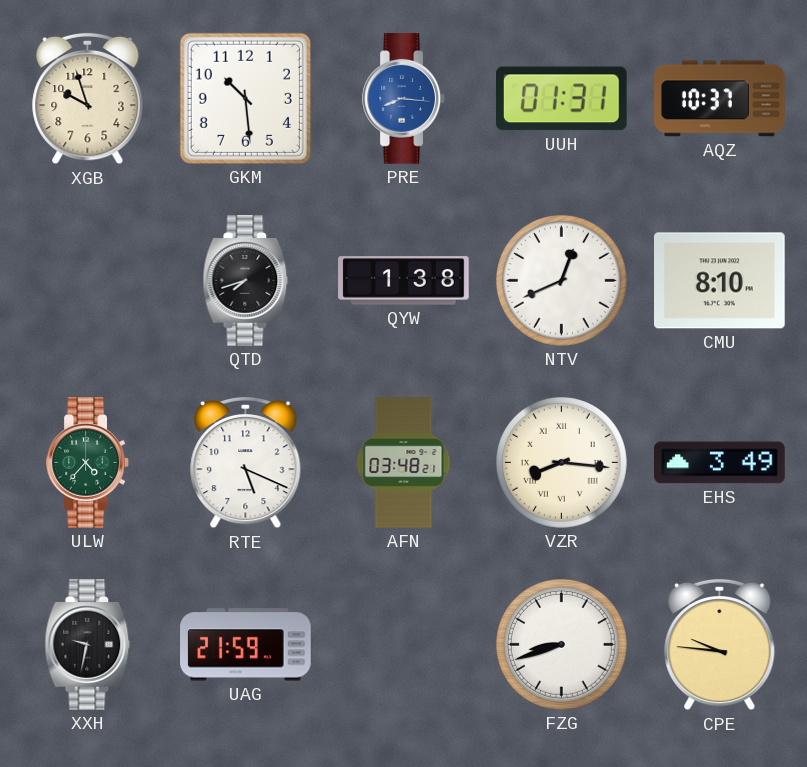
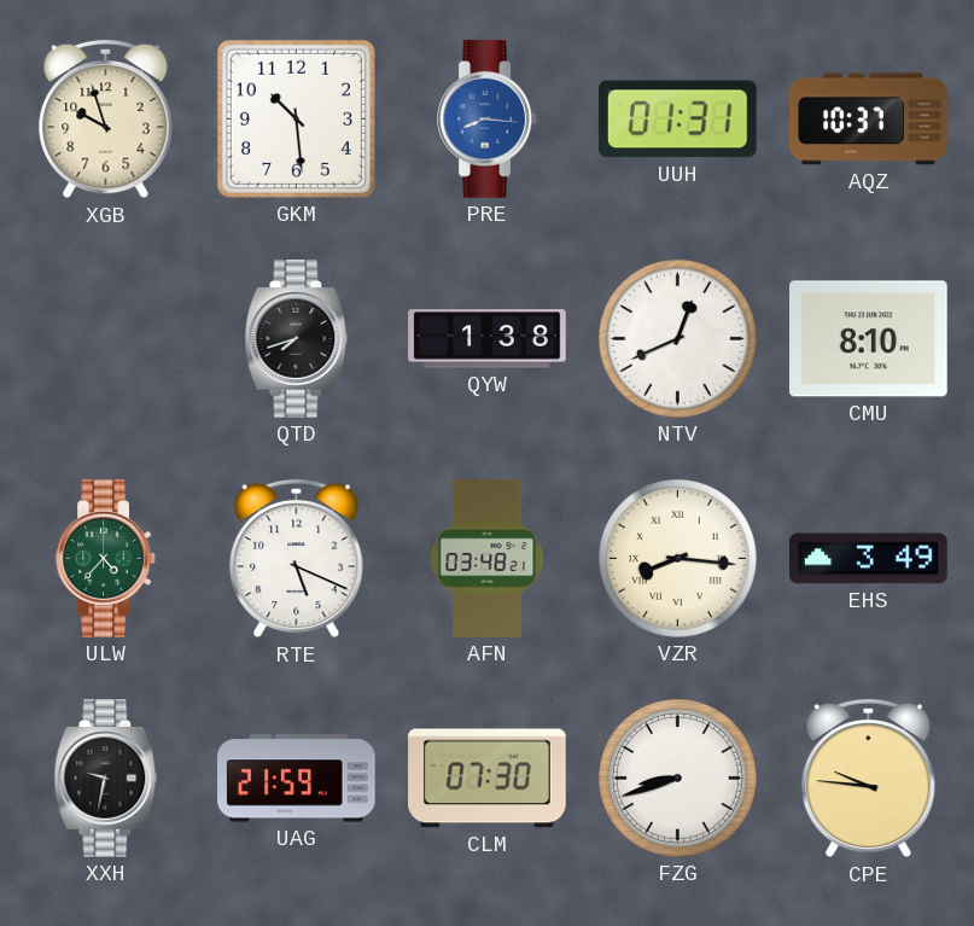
CLM: none -> 07:30 (488, 779)
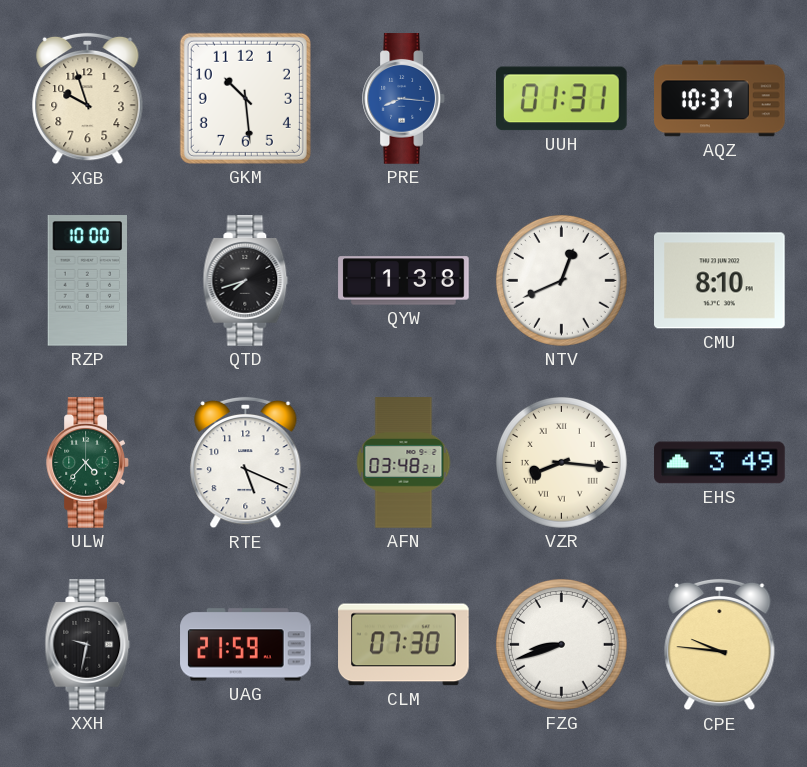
RZP: none -> 10:00 (87, 281)
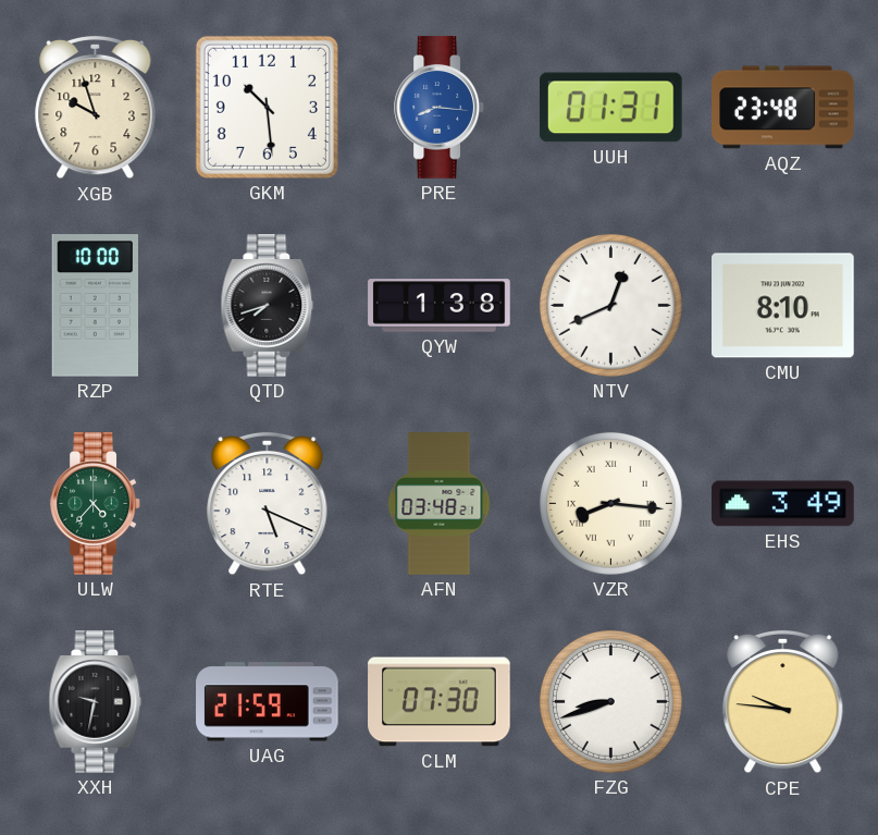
AQZ: 10:37 -> 23:48 (783, 108)
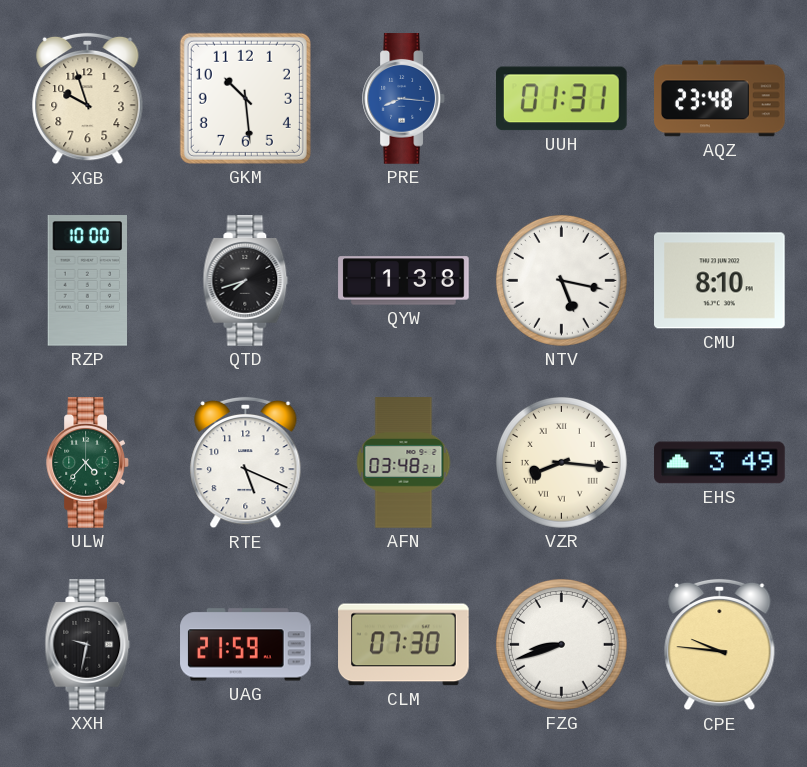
NTV: 12:41 -> 5:17 (561, 280)
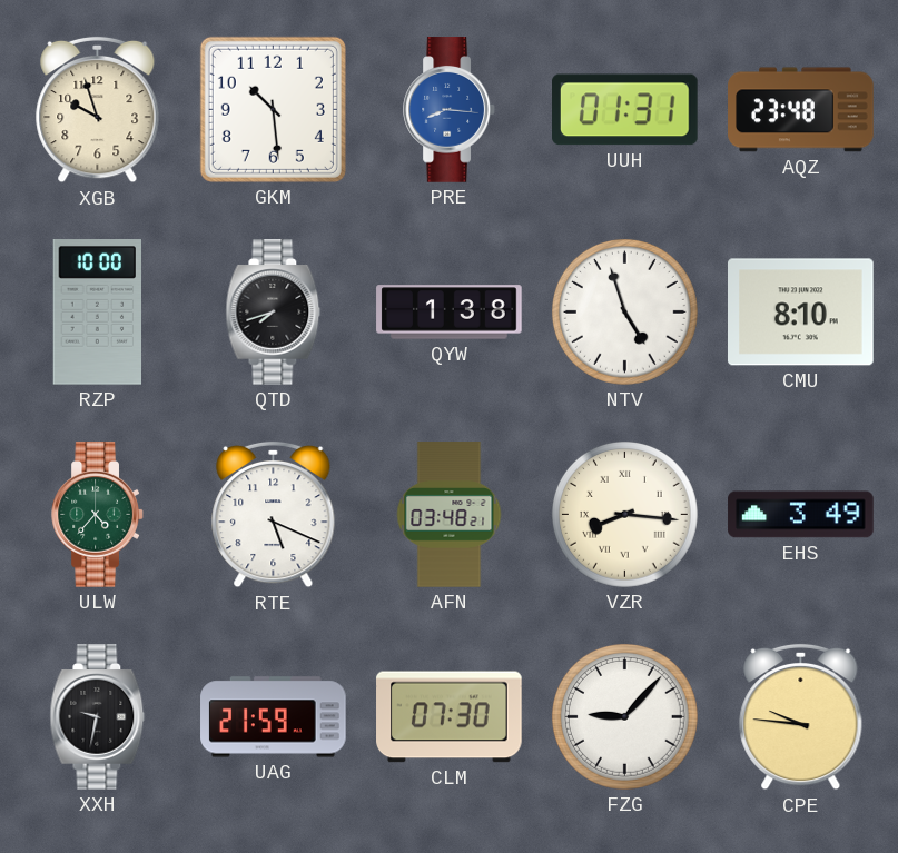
NTV: 5:17 -> 4:57 (624, 311)
FZG: 8:42 -> 9:07 (624, 716)
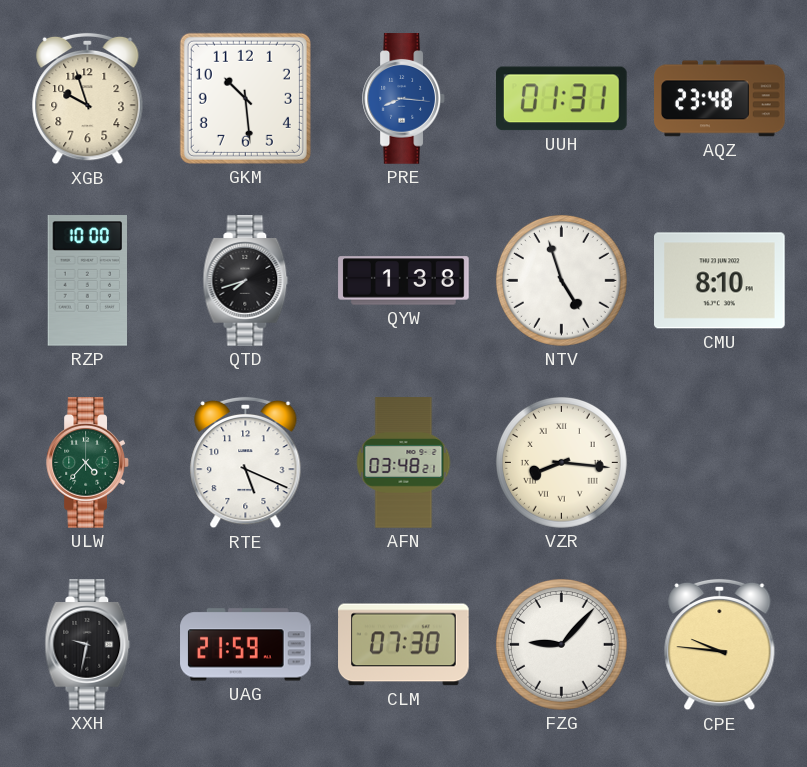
EHS: 3:49 -> none (801, 515)
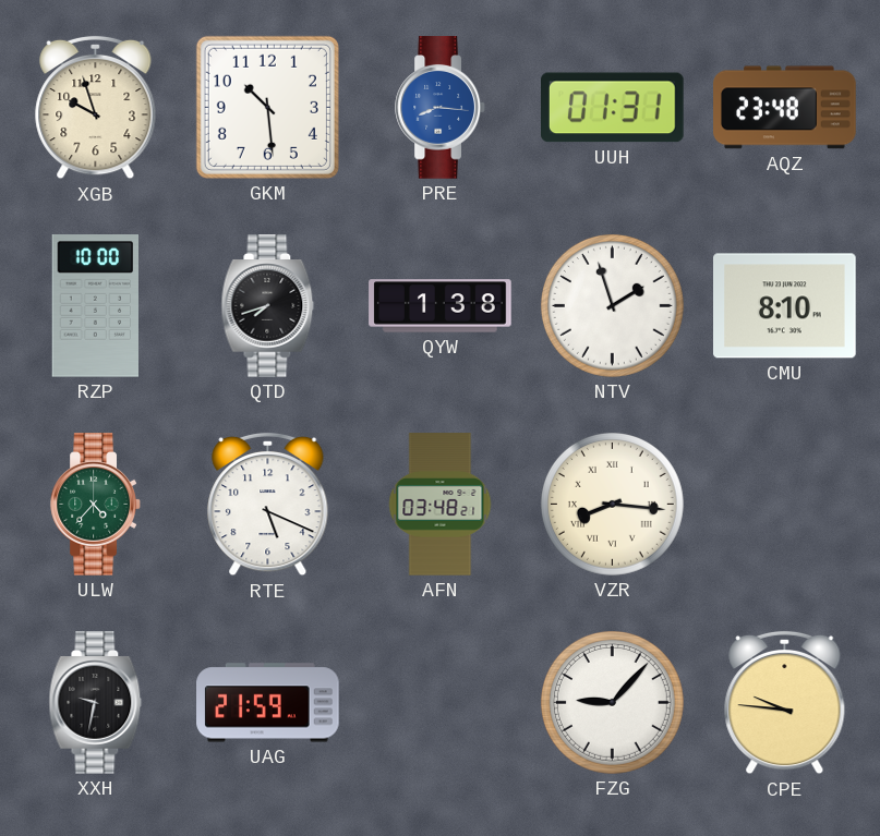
NTV: 4:57 -> 1:57 (612, 305)
CLM: 07:30 -> none (404, 645)
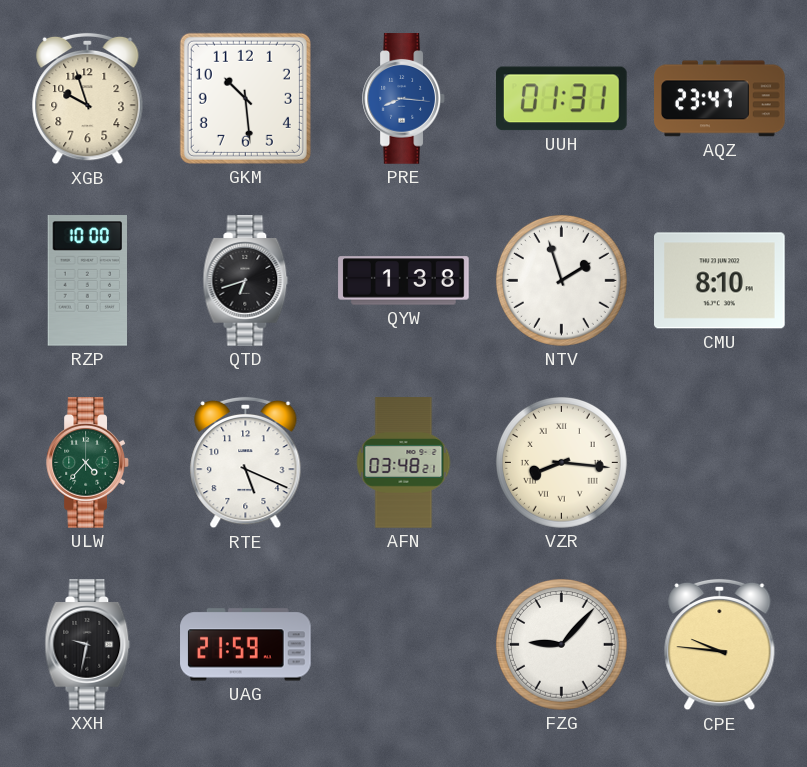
AQZ: 23:48 -> 23:47 (720, 99)
QTD: 7:42 -> 6:42 (246, 281)
